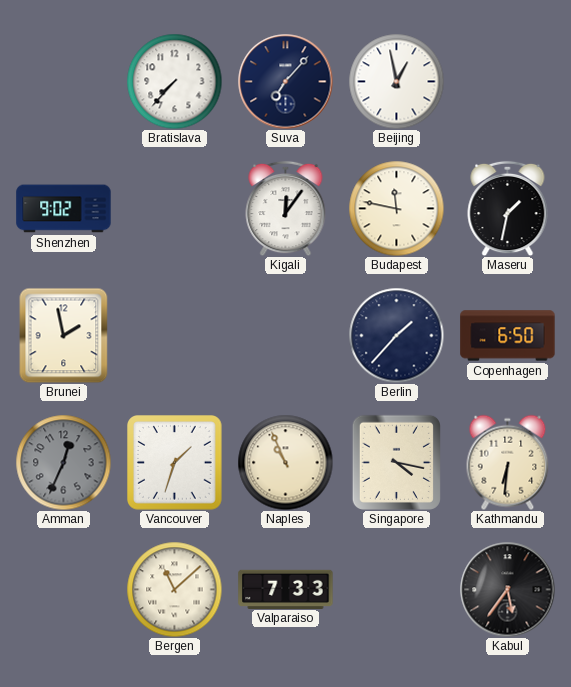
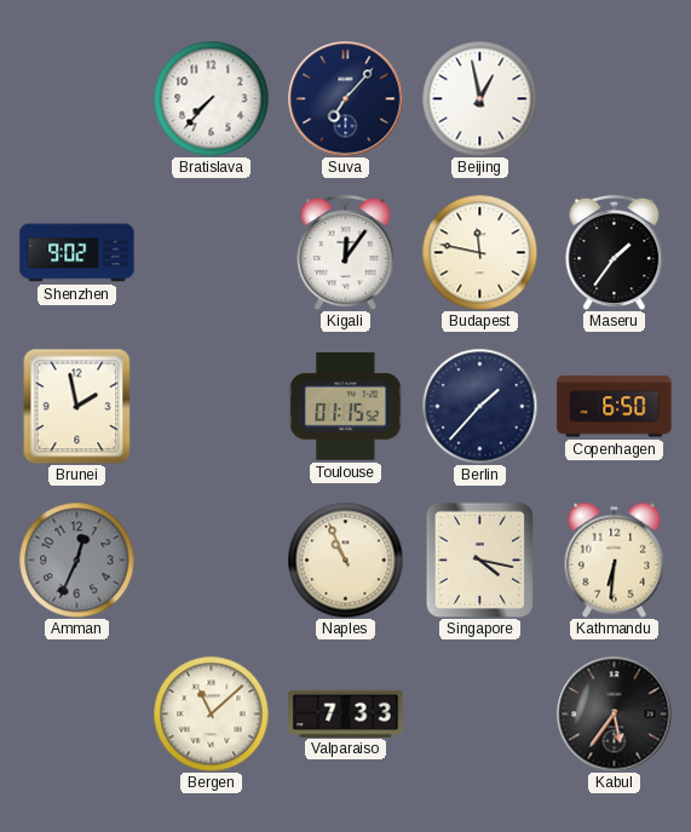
Maseru: 1:32 -> 1:36 (615, 252)
Toulouse: none -> 01:15 (346, 407)
Vancouver: 1:33 -> none (175, 463)
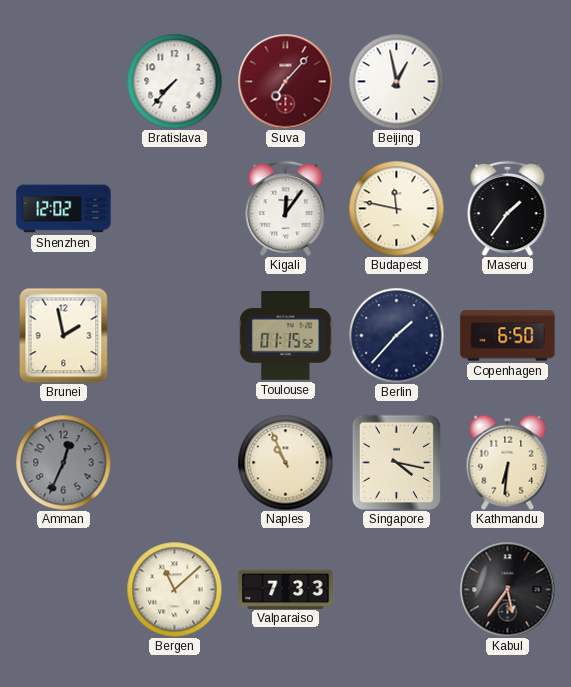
Suva dial: navy -> burgundy (285, 81)
Shenzhen: 9:02 -> 12:02 (64, 209)
